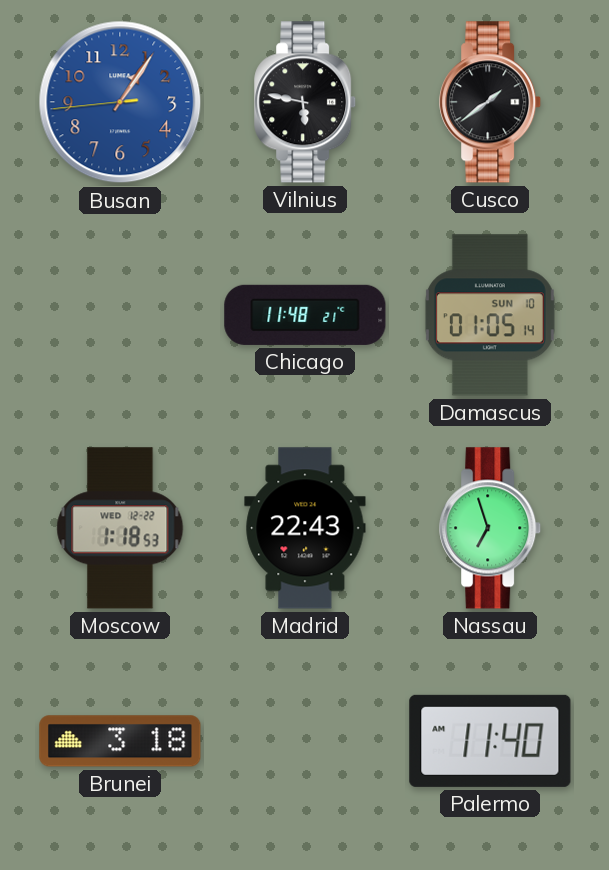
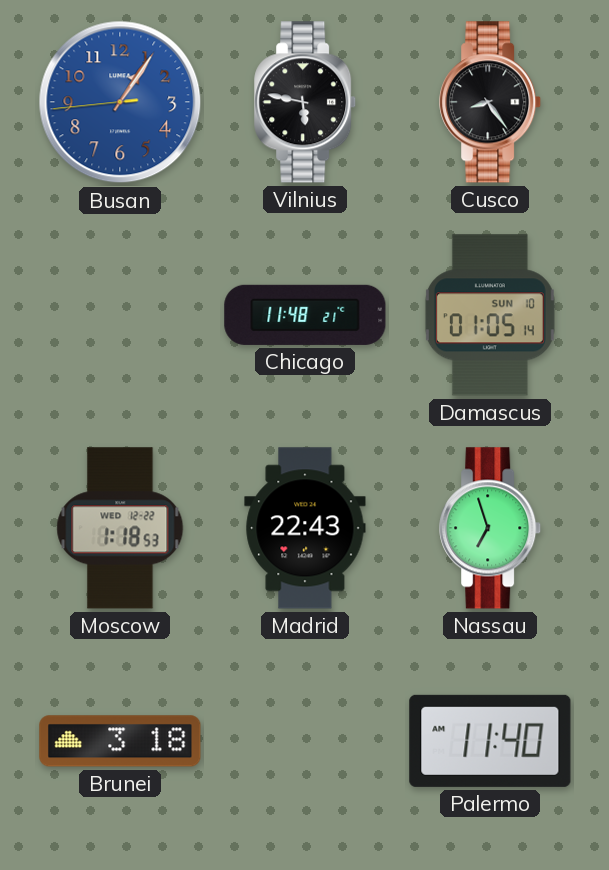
Cusco: 1:39 -> 8:24 (491, 102)
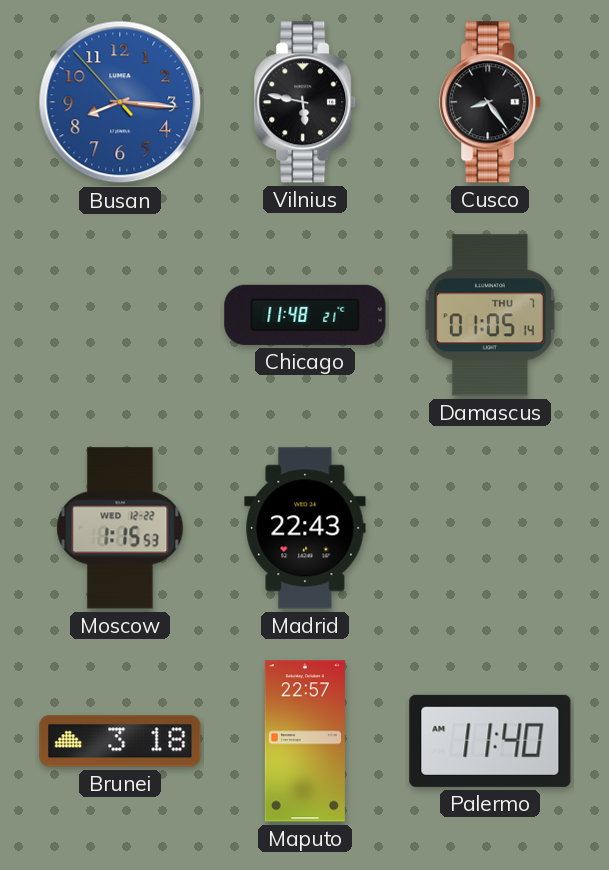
Busan: 1:05 -> 8:15 (120, 102)
Damascus date: SUN 10 -> THU 7 (490, 315)
Moscow: 1:18 -> 1:15 (120, 528)
Nassau: 6:57 -> none (491, 528)
Maputo: none -> 22:57 (305, 741)
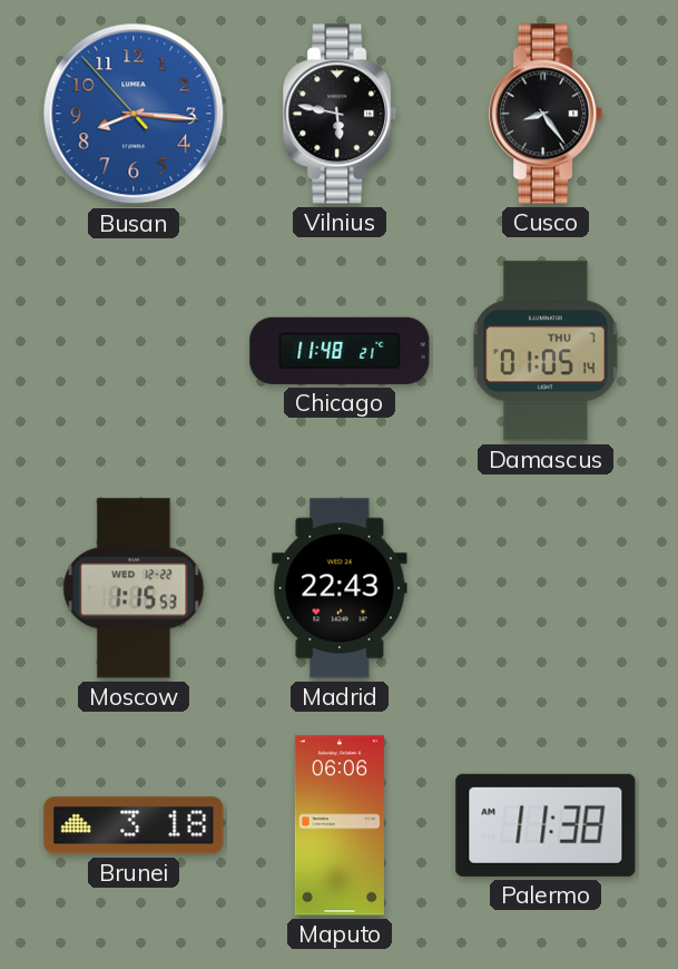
Maputo: 22:57 -> 06:06 (340, 825)
Palermo: 11:40 -> 11:38 (546, 825)
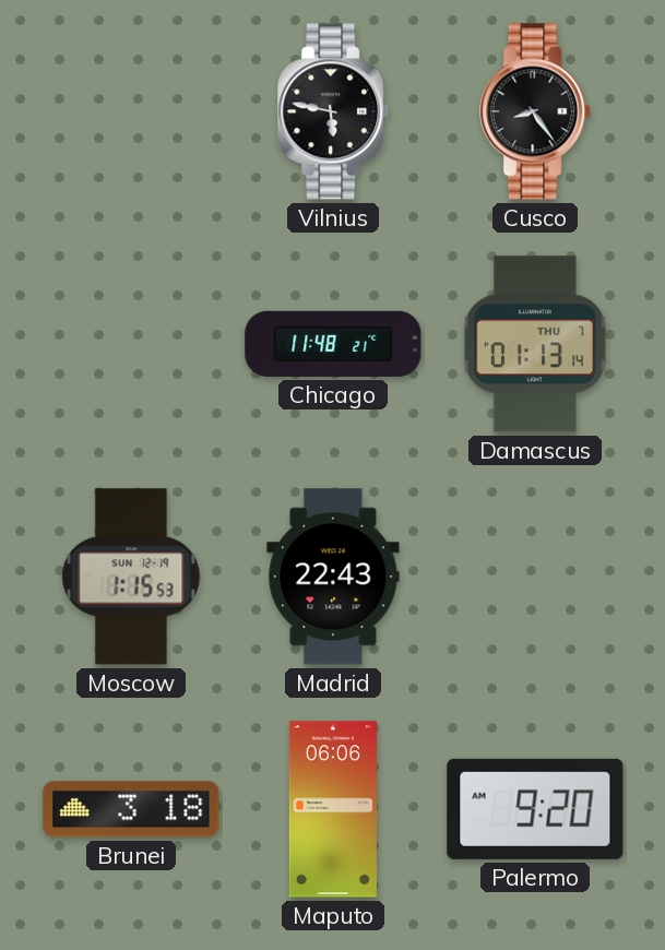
Busan: 8:15 -> none (134, 114)
Damascus: 01:05 -> 01:13 (535, 344)
Moscow date: WED 12-22 -> SUN 12-19 (131, 577)
Palermo: 11:38 -> 9:20 (535, 809)
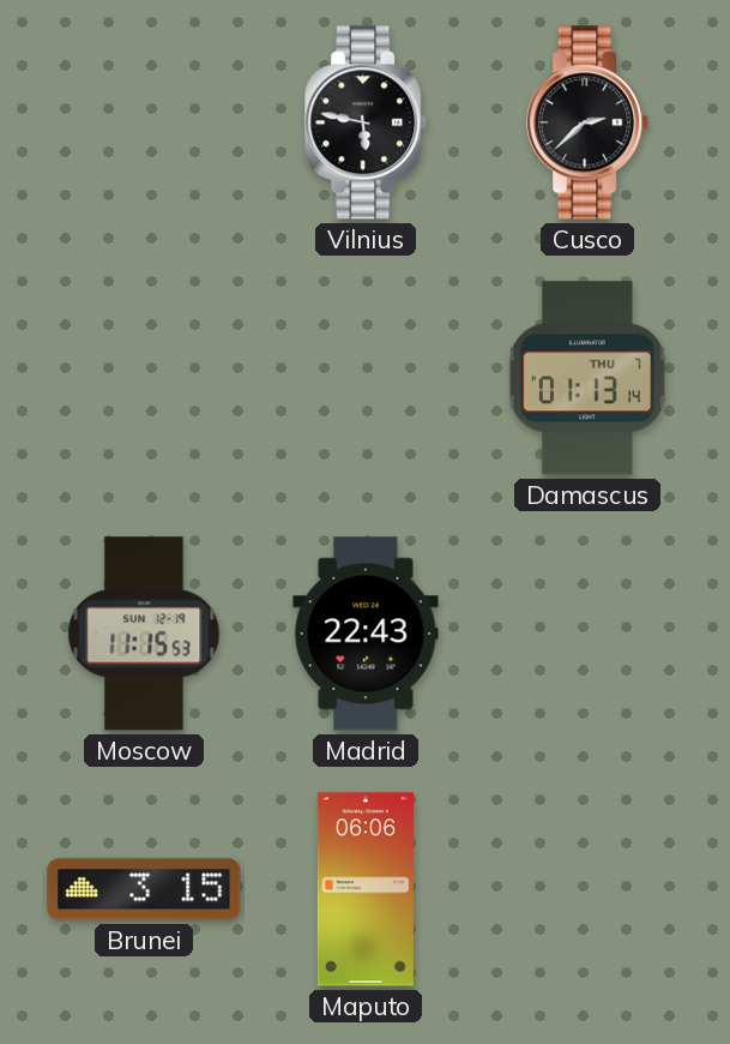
Cusco: 8:24 -> 2:38 (589, 122)
Chicago: 11:48 -> none (333, 344)
Moscow: 1:15 -> 11:15 (144, 634)
Brunei: 3:18 -> 3:15 (144, 889)
Palermo: 9:20 -> none (535, 809)
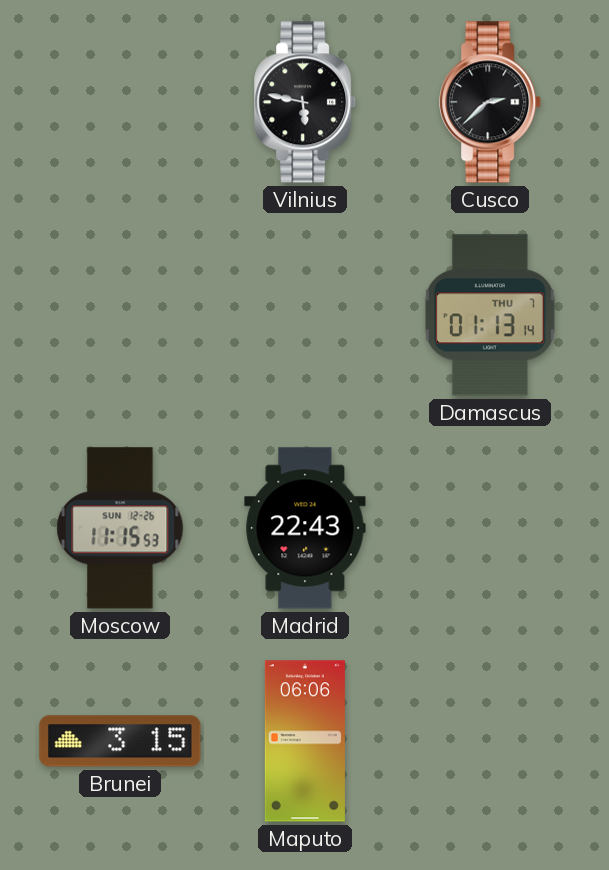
Moscow date: SUN 12-19 -> SUN 12-26 (120, 528)
